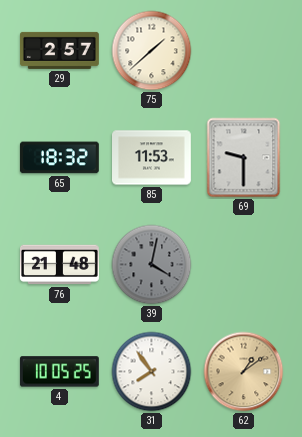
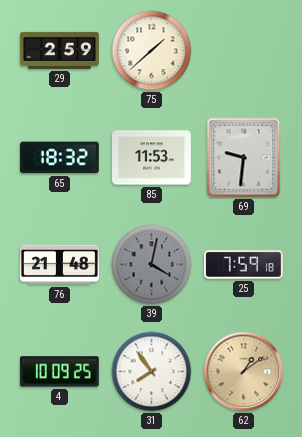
29: 2:57 -> 2:59 (60, 50)
69: 9:30 -> 9:31 (244, 158)
25: none -> 7:59 (244, 265)
4: 10:05 -> 10:09 (59, 372)
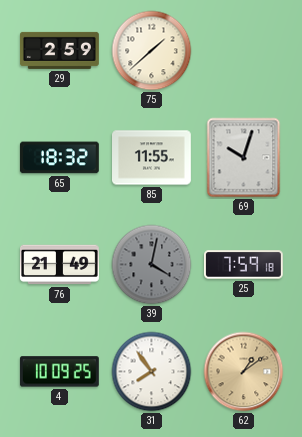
85: 11:53 -> 11:55 (152, 158)
69: 9:31 -> 10:03 (244, 158)
76: 21:48 -> 21:49 (60, 265)
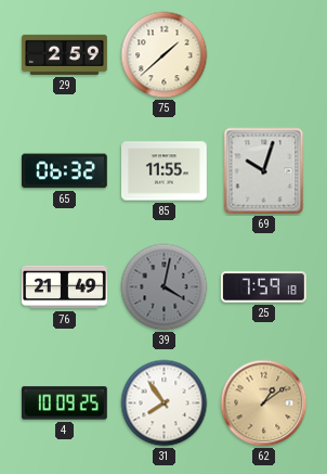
65: 18:32 -> 06:32 (64, 171)
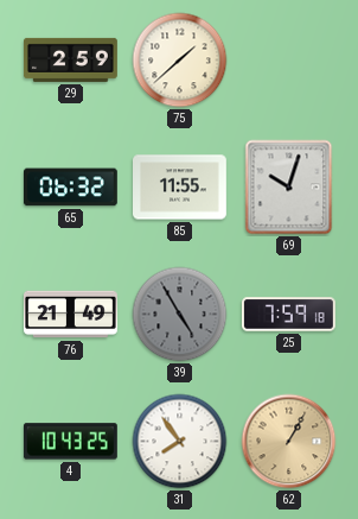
39: 4:02 -> 4:55 (180, 315)
4: 10:09 -> 10:43 (70, 442)
62: 1:09 -> 1:05 (289, 442)
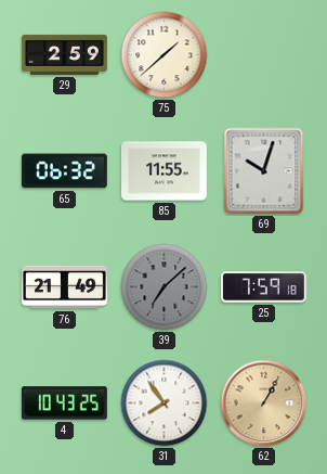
39: 4:55 -> 7:08 (165, 287)
